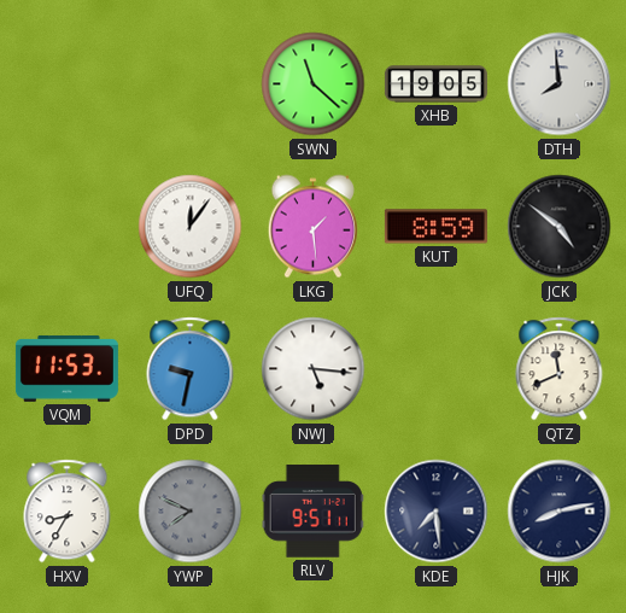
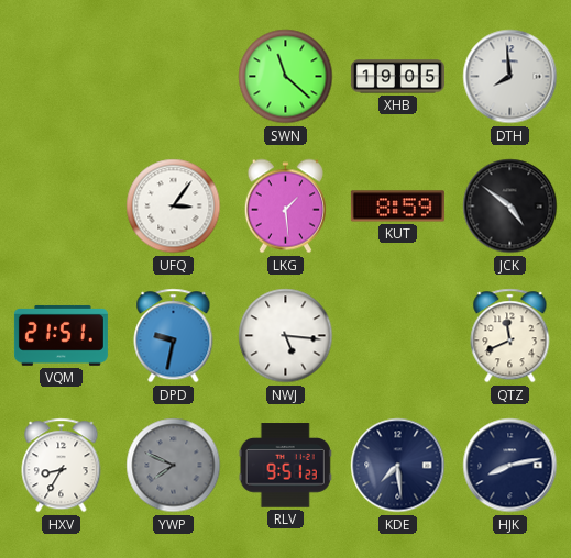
UFQ: 12:06 -> 3:06 (174, 207)
VQM: 11:53 -> 21:51 (61, 335)
RLV: 9:51:11 -> 9:51:23 (285, 466)
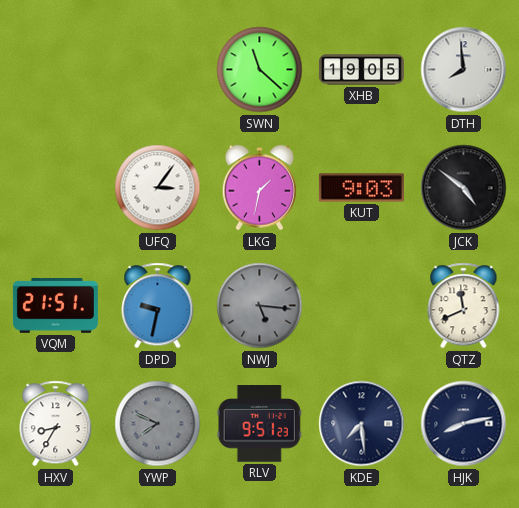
LKG: 1:29 -> 1:32 (259, 188)
KUT: 8:59 -> 9:03 (361, 188)
NWJ dial: white -> grey (260, 306)
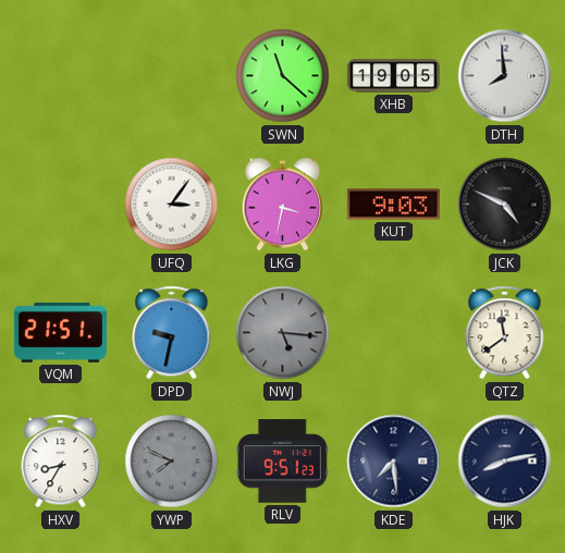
LKG: 1:32 -> 3:32 (282, 205)
JCK: 4:51 -> 4:49 (505, 205)
QTZ: 11:41 -> 11:39 (505, 333)
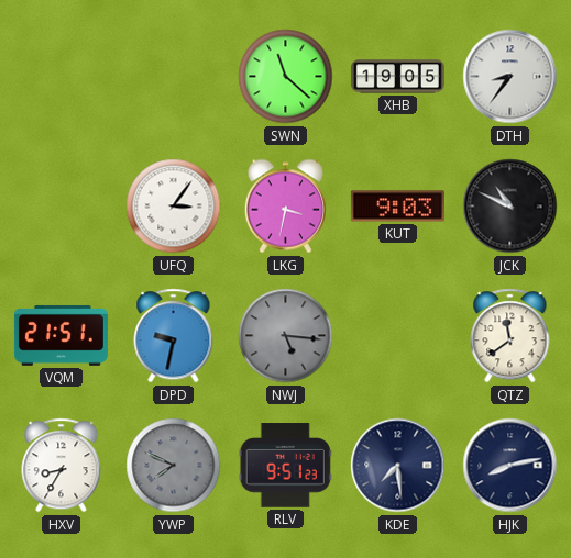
DTH: 7:59 -> 8:36 (510, 77)
JCK: 4:49 -> 10:49 (510, 207)
